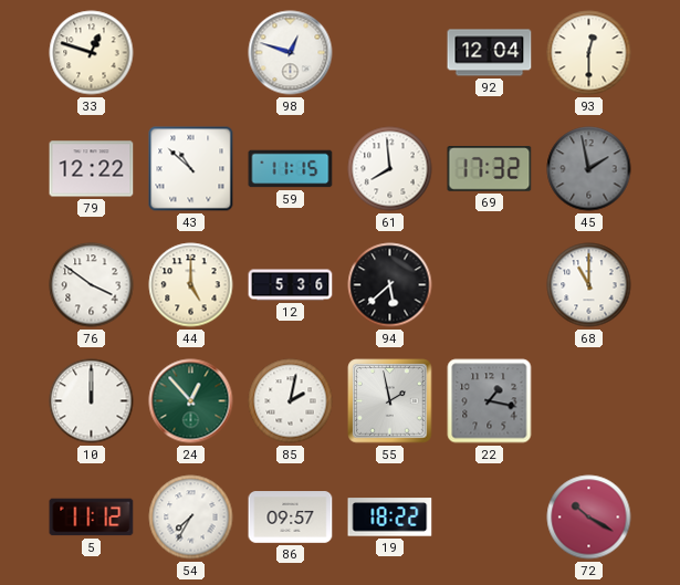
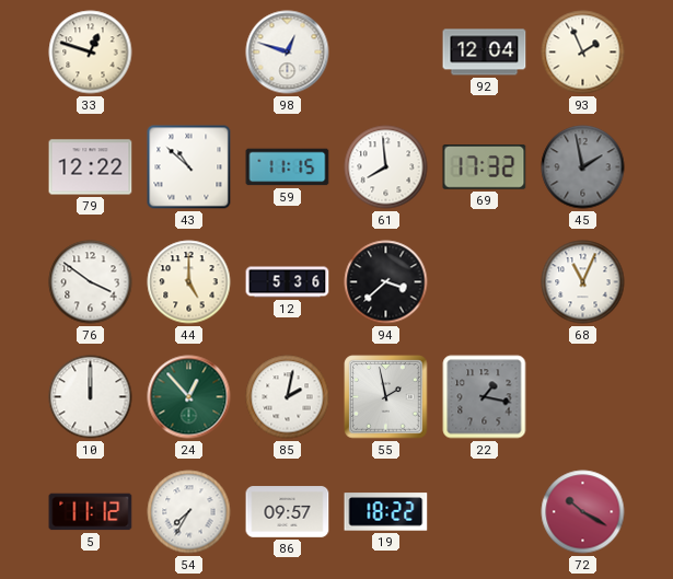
93: 12:30 -> 1:56 (583, 53)
94: 5:38 -> 3:38 (386, 282)
68: 11:00 -> 11:04 (583, 282)
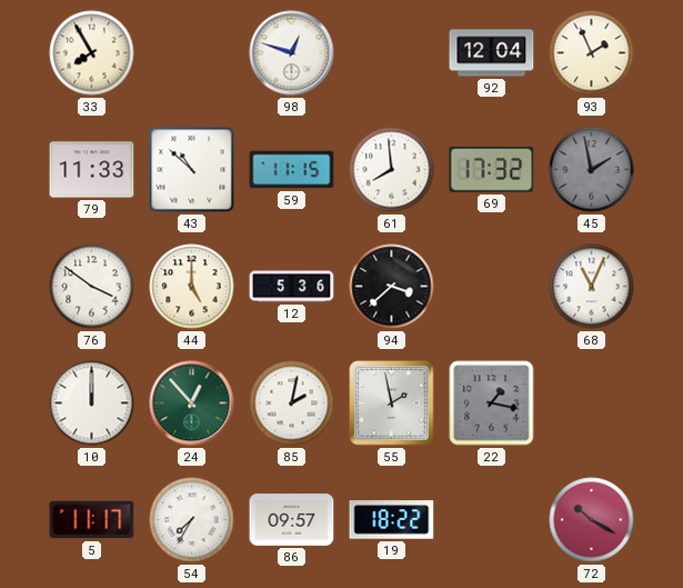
33: 12:48 -> 7:55 (92, 53)
79: 12:22 -> 11:33 (92, 170)
5: 11:12 -> 11:17 (92, 520)
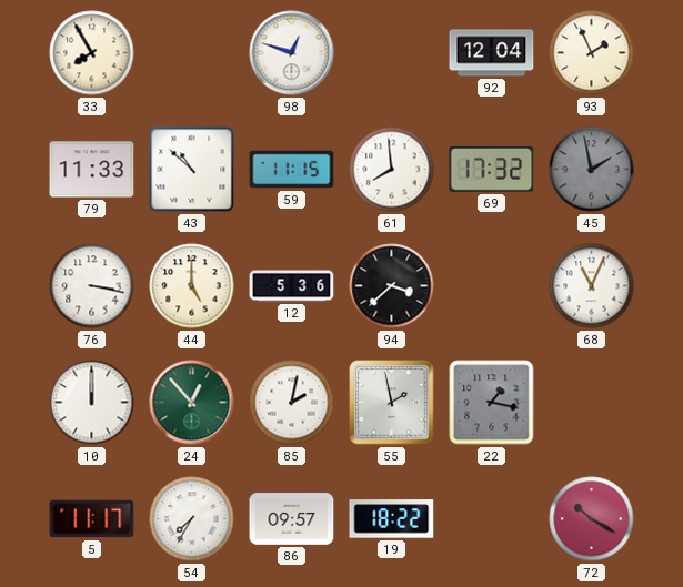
76: 3:51 -> 3:17 (92, 286)
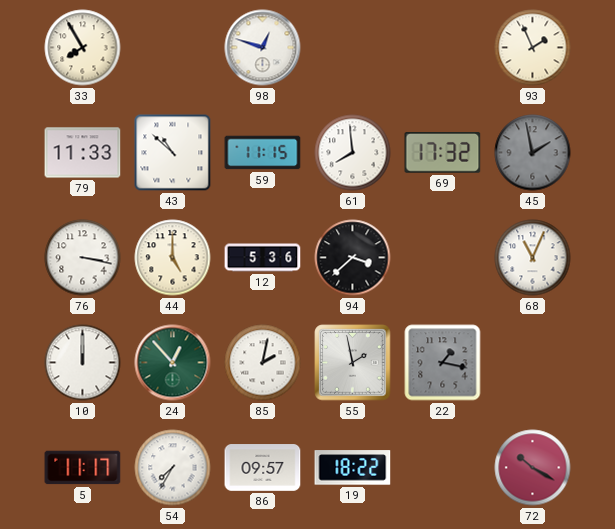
92: 12:04 -> none (492, 53)
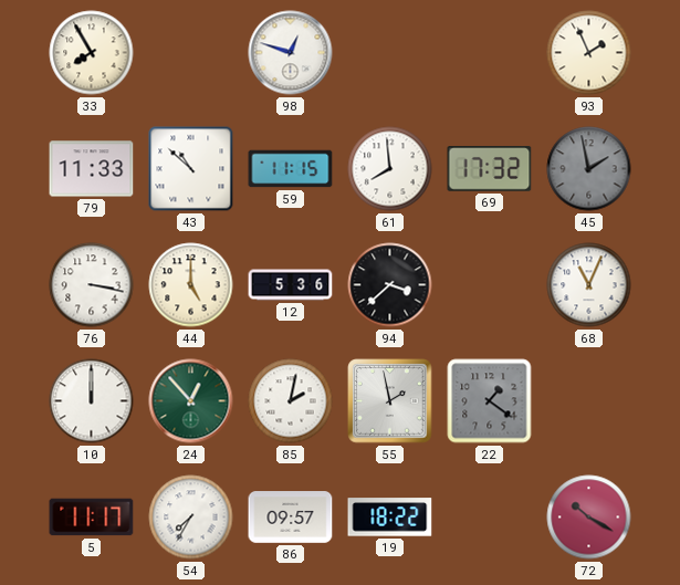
22: 1:17 -> 1:21 (490, 401)
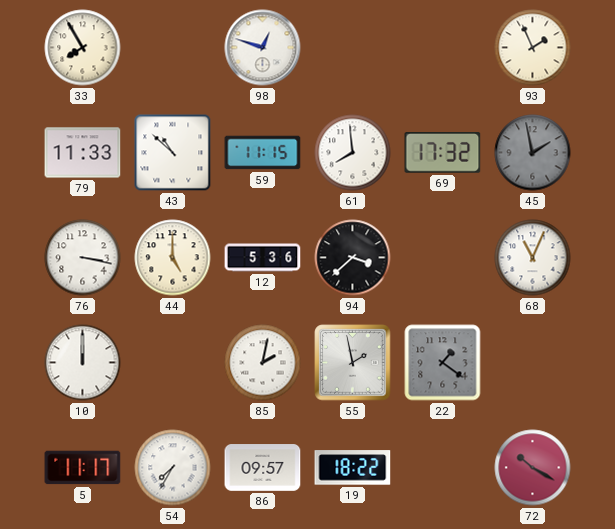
24: 12:53 -> none (191, 401)
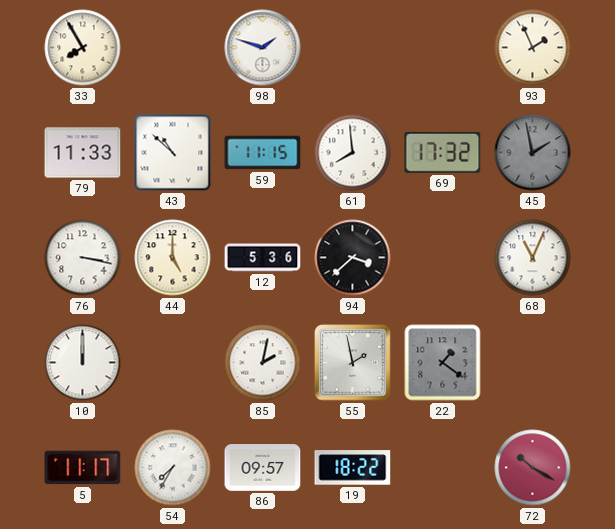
98: 12:48 -> 1:48 (263, 48)
